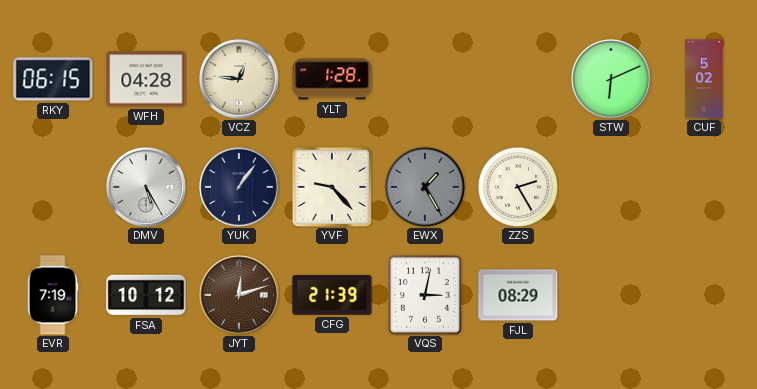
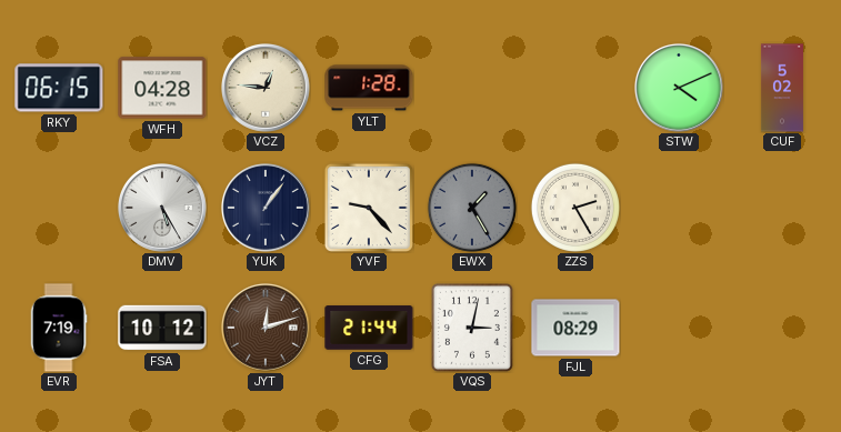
STW: 6:11 -> 4:11 (680, 89)
CFG: 21:39 -> 21:44 (369, 328)
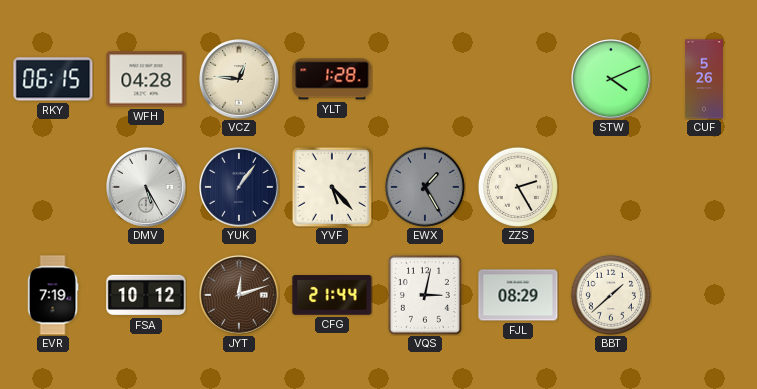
CUF: 5:02 -> 5:26 (704, 79)
YVF: 9:23 -> 5:23 (332, 187)
BBT: none -> 1:38 (611, 295)
